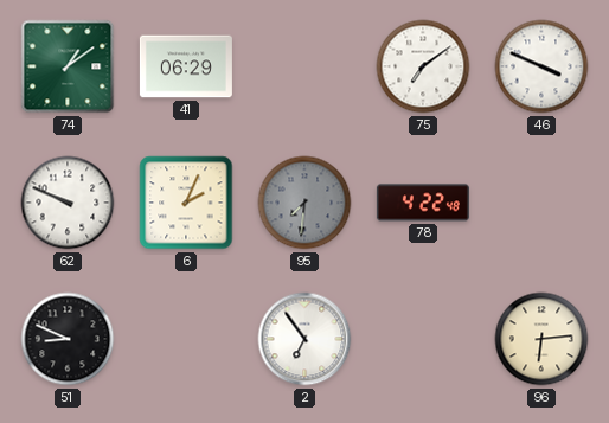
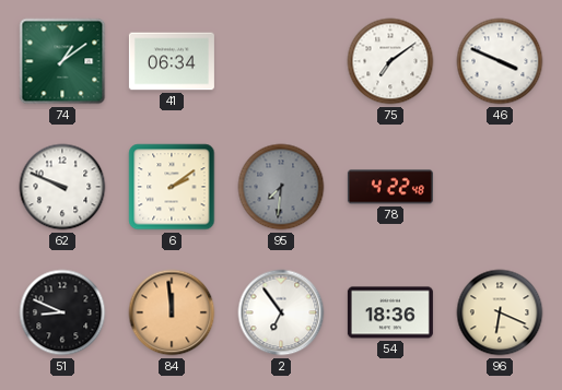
41: 06:29 -> 06:34 (172, 61)
6: 2:04 -> 2:09 (172, 187)
84: none -> 11:59 (172, 312)
54: none -> 18:36 (390, 312)
96: 6:14 -> 6:19 (500, 312)
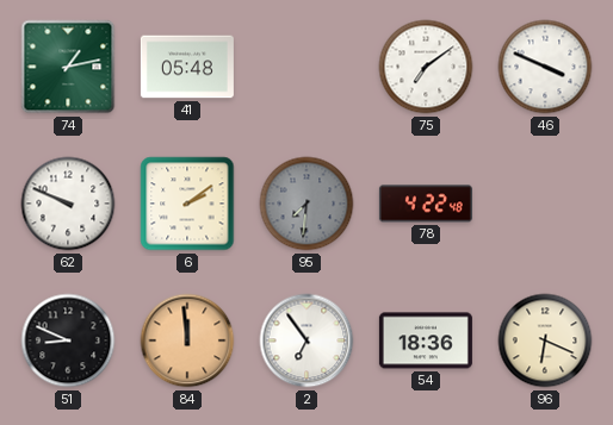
74: 1:09 -> 1:13 (68, 67)
41: 06:34 -> 05:48 (187, 67)
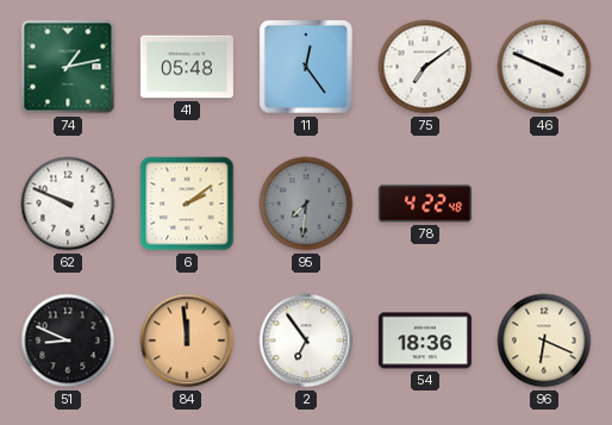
11: none -> 12:24 (306, 67)
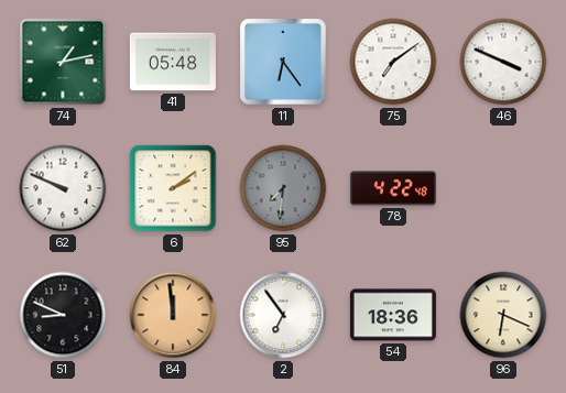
11: 12:24 -> 6:24 (283, 62)
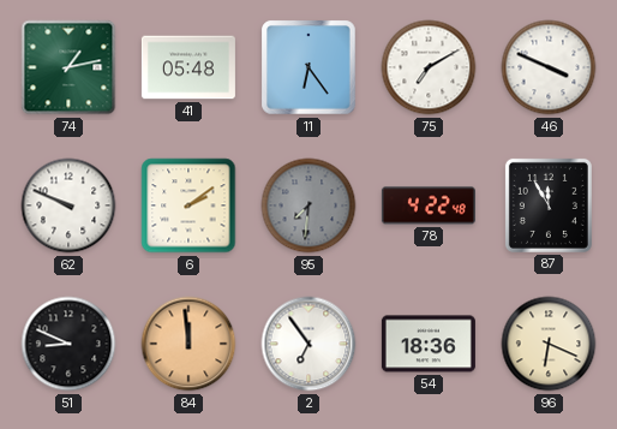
75: 7:09 -> 7:10 (429, 67)
87: none -> 11:55 (549, 205)
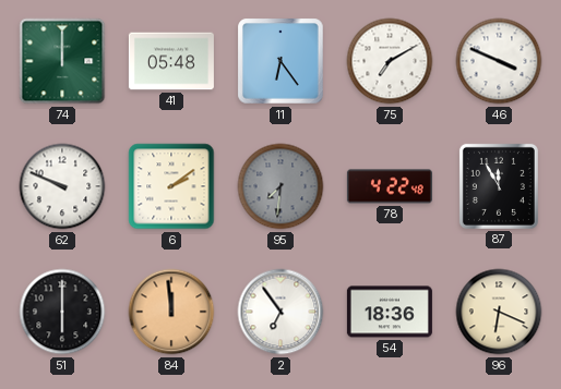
74: 1:13 -> 12:00 (62, 61)
51: 8:49 -> 6:00 (62, 312)
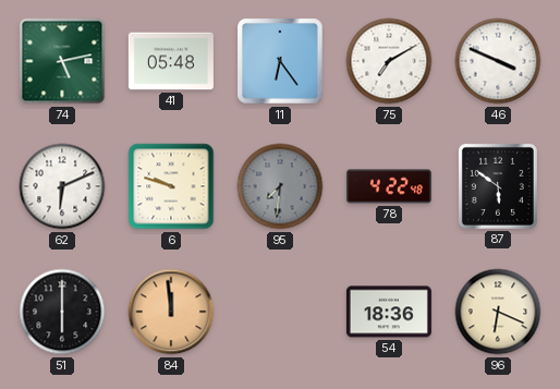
74: 12:00 -> 5:13 (62, 61)
62: 9:49 -> 6:11 (62, 186)
6: 2:09 -> 9:48 (171, 186)
87: 11:55 -> 5:51 (498, 186)
2: 6:54 -> none (280, 312)
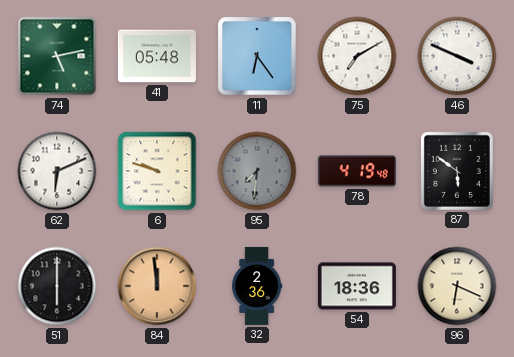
78: 4:22 -> 4:19 (357, 171)
32: none -> 2:36 (257, 286)
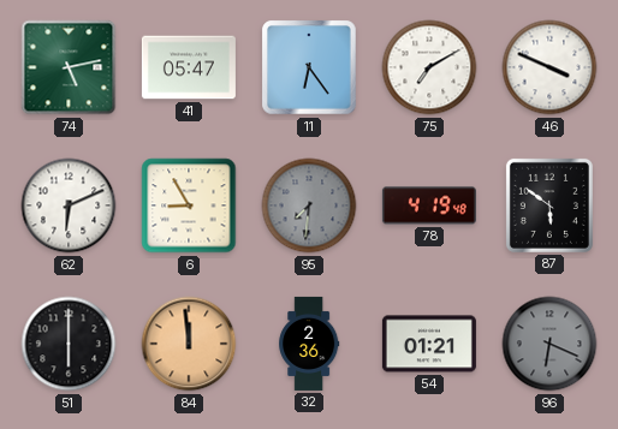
41: 05:48 -> 05:47 (189, 67)
6: 9:48 -> 8:55 (189, 205)
54: 18:36 -> 01:21 (429, 344)
96 dial: cream -> grey (549, 344)
